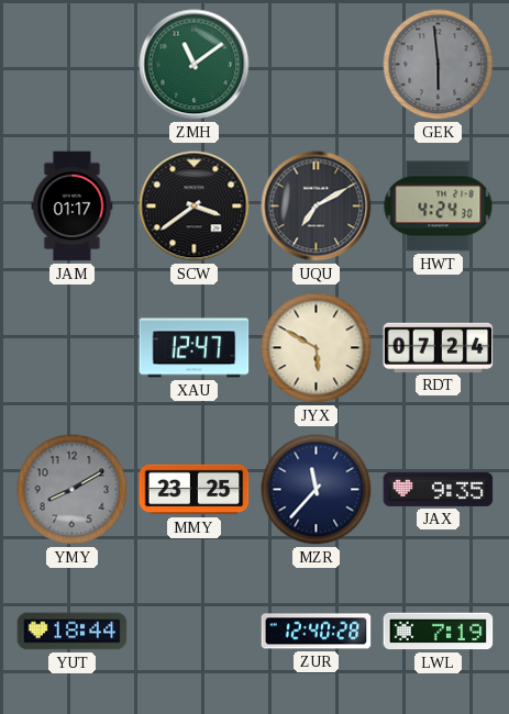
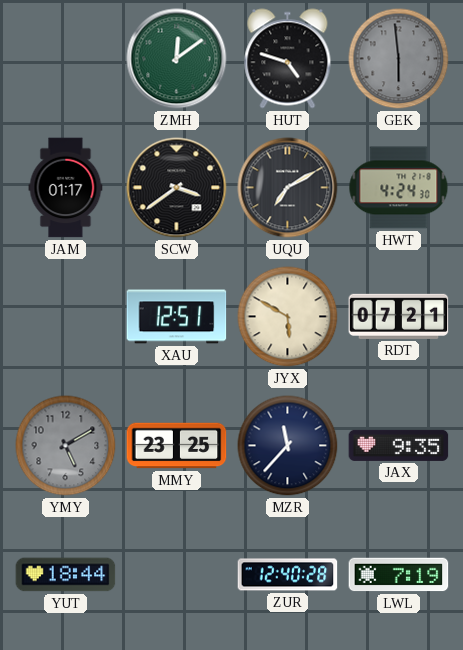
ZMH: 11:09 -> 12:09 (177, 59)
HUT: none -> 4:48 (288, 59)
XAU: 12:47 -> 12:51 (177, 317)
RDT: 07:24 -> 07:21 (399, 316)
YMY: 8:10 -> 5:10 (66, 446)
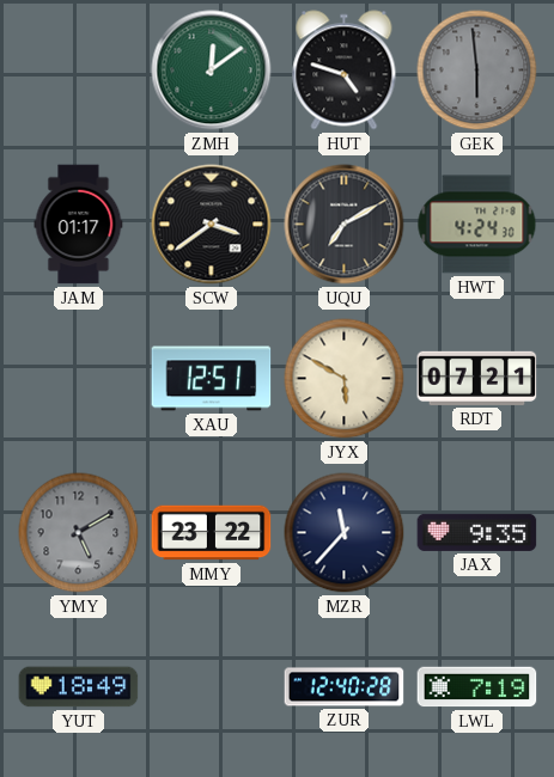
MMY: 23:25 -> 23:22 (212, 533)
YUT: 18:44 -> 18:49 (79, 687)
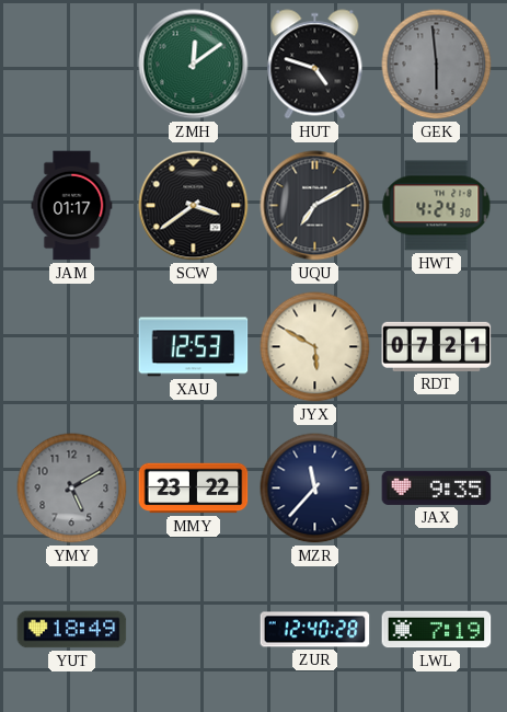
XAU: 12:51 -> 12:53 (194, 347)
